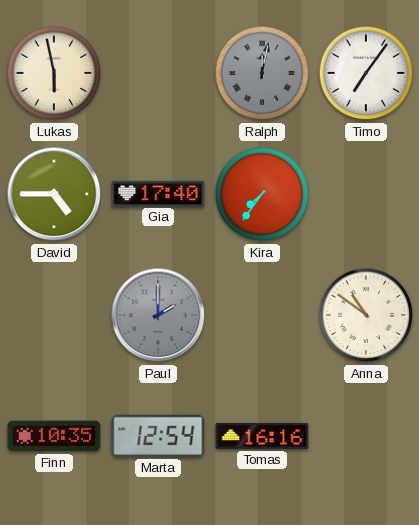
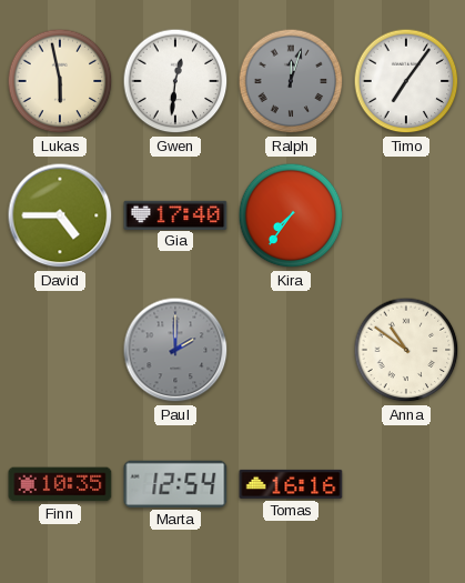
Gwen: none -> 12:31 (175, 81)
Ralph: 12:02 -> 12:03 (291, 81)
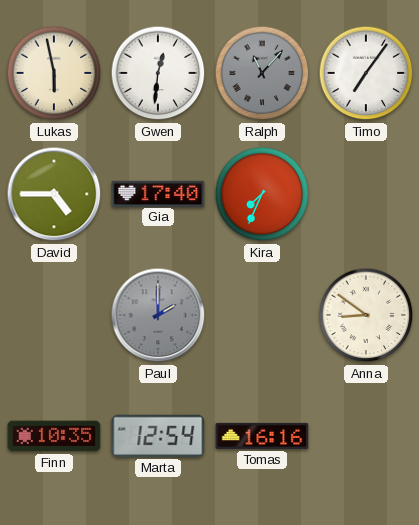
Ralph: 12:03 -> 11:07 (262, 73)
Kira: 7:36 -> 7:34 (262, 194)
Anna: 10:51 -> 8:51 (366, 315)
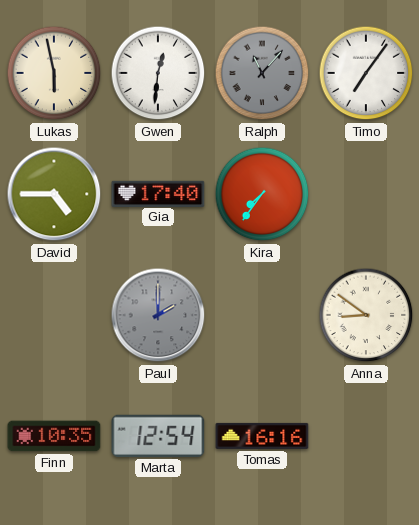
Kira: 7:34 -> 7:36 (262, 194)
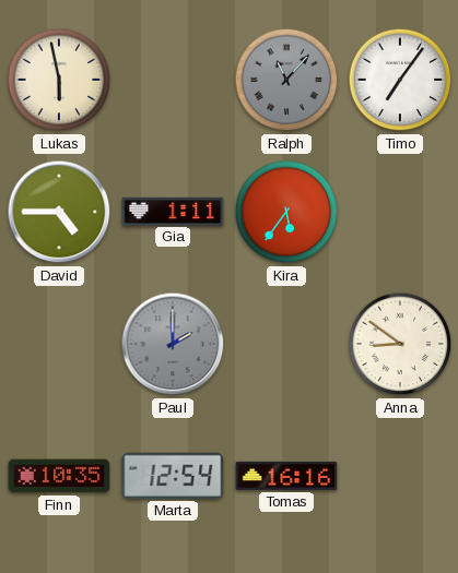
Gwen: 12:31 -> none (158, 73)
Gia: 17:40 -> 1:11 (173, 211)
Kira: 7:36 -> 5:36 (286, 212)
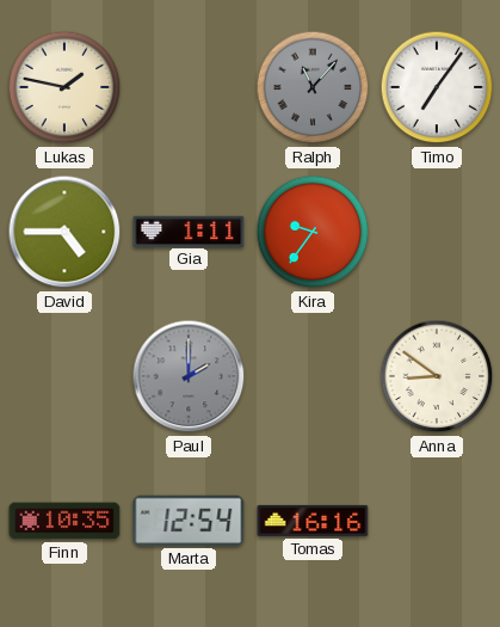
Lukas: 5:58 -> 1:47 (64, 87)
Kira: 5:36 -> 9:36 (313, 232)
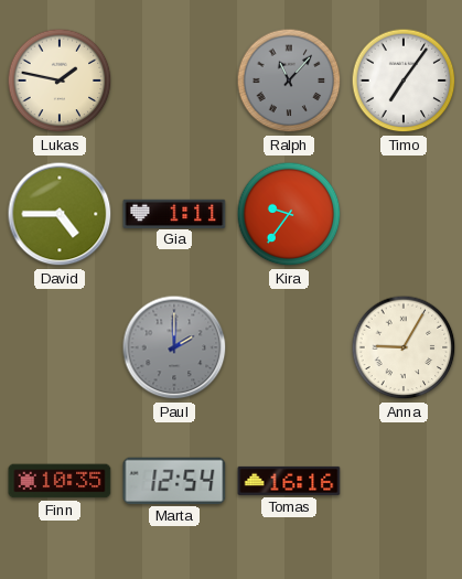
Anna: 8:51 -> 9:05 (404, 347)
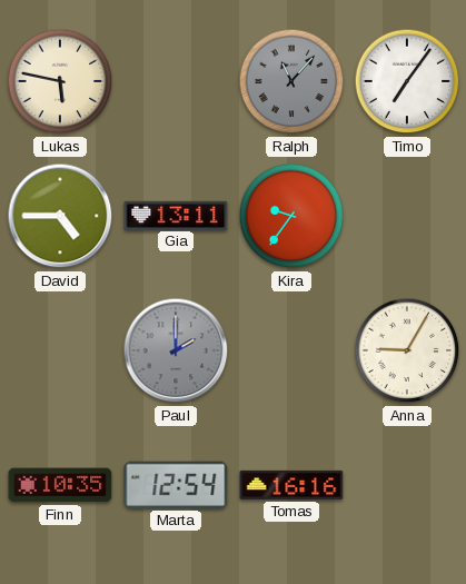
Lukas: 1:47 -> 5:47 (60, 81)
Gia: 1:11 -> 13:11 (176, 215)
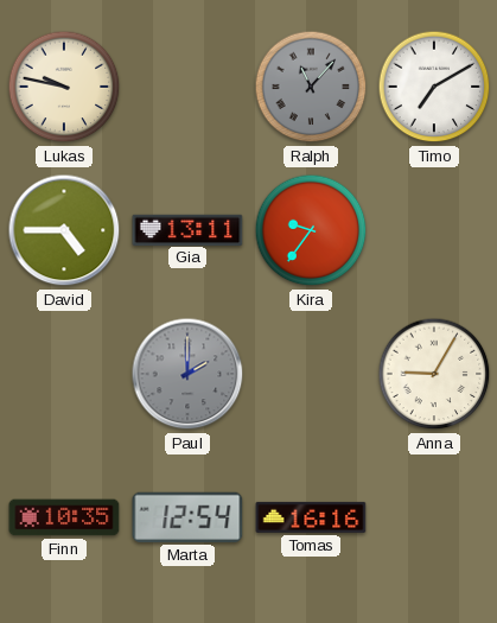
Lukas: 5:47 -> 9:47 (64, 87)
Timo: 7:06 -> 7:10 (434, 87)
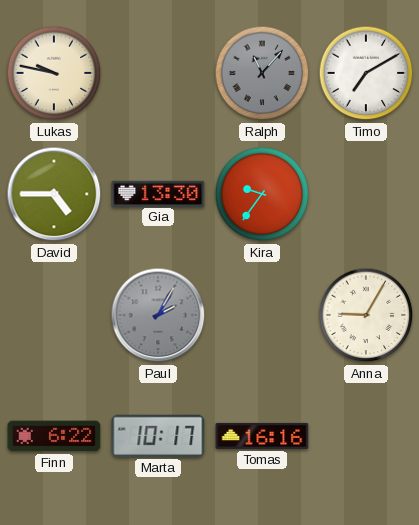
Gia: 13:11 -> 13:30 (158, 193)
Paul: 2:00 -> 2:05 (158, 315)
Finn: 10:35 -> 6:22 (54, 436)
Marta: 12:54 -> 10:17 (158, 436)
